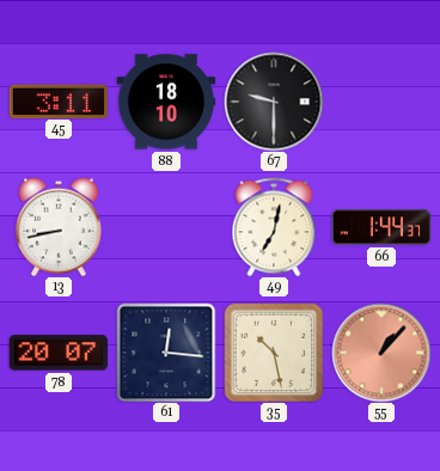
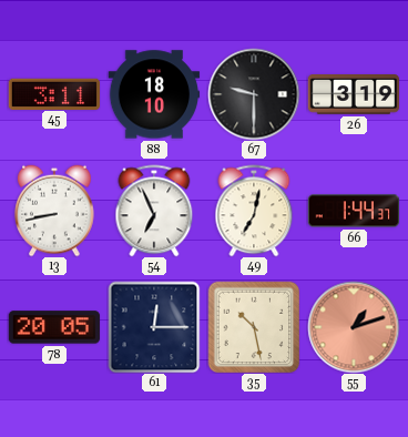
26: none -> 3:19 (353, 94)
54: none -> 6:56 (154, 211)
78: 20:07 -> 20:05 (54, 327)
61: 12:16 -> 12:15 (154, 327)
55: 1:07 -> 1:12 (354, 327)
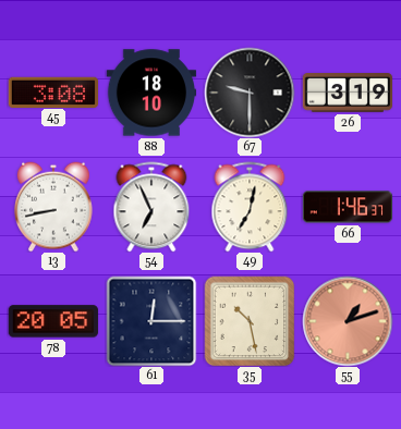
45: 3:11 -> 3:08 (52, 91)
66: 1:44 -> 1:46 (347, 207)
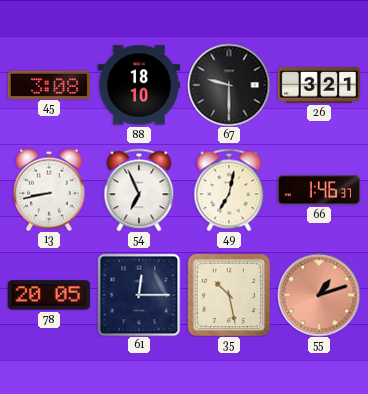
26: 3:19 -> 3:21 (318, 85)
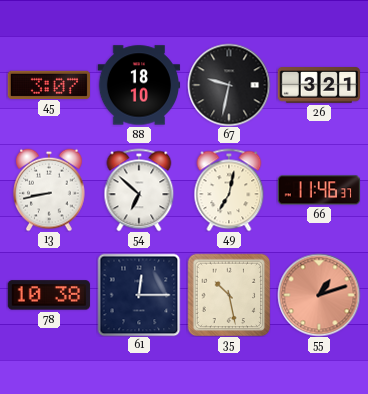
45: 3:08 -> 3:07 (48, 84)
67: 9:30 -> 9:32 (229, 85)
54: 6:56 -> 6:52 (139, 190)
66: 1:46 -> 11:46 (318, 190)
78: 20:05 -> 10:38 (49, 295)
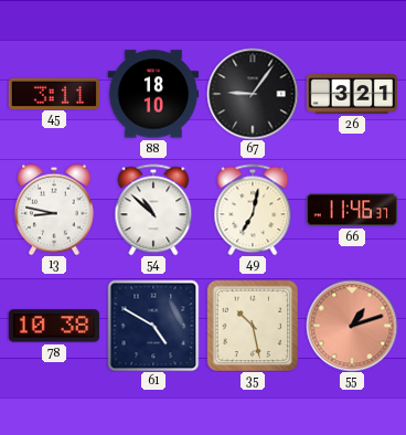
45: 3:07 -> 3:11 (53, 93)
67: 9:32 -> 9:06 (253, 94)
13: 8:43 -> 8:47 (54, 210)
54: 6:52 -> 10:52 (153, 210)
61: 12:15 -> 4:50 (153, 326)
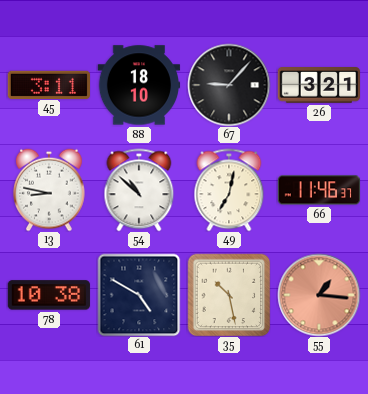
67: 9:06 -> 9:07 (229, 85)
55: 1:12 -> 1:16 (319, 295)
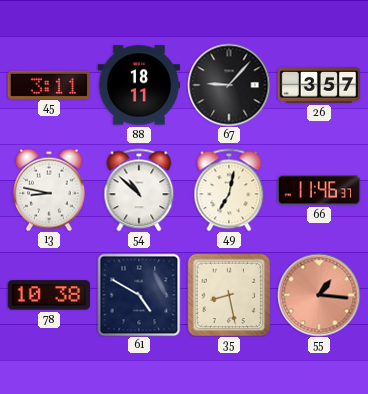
88: 18:10 -> 18:11 (138, 85)
26: 3:21 -> 3:57 (318, 85)
35: 10:28 -> 8:28 (229, 295)
